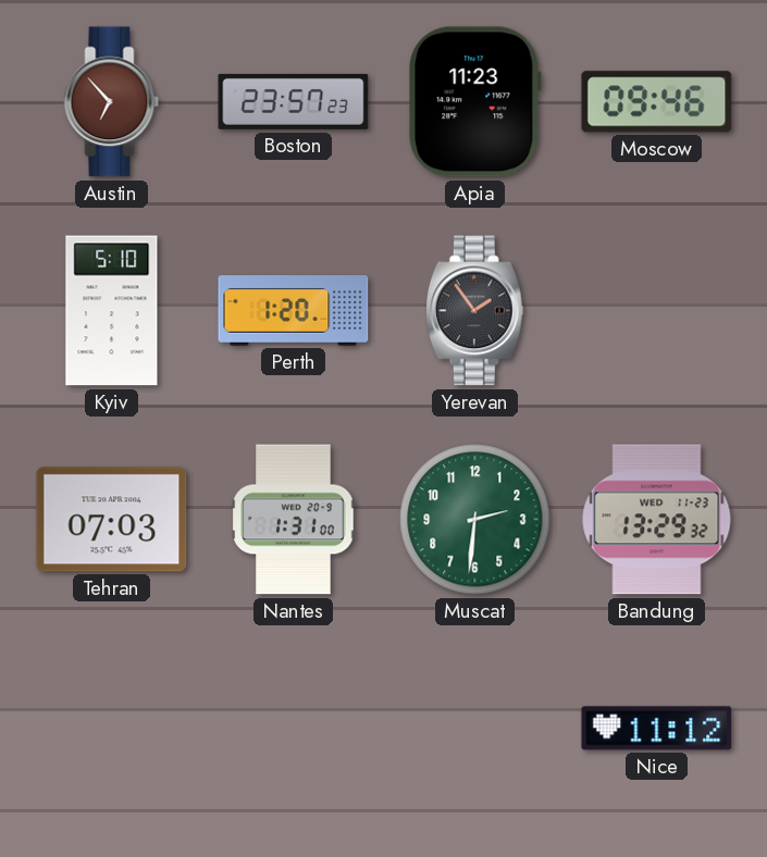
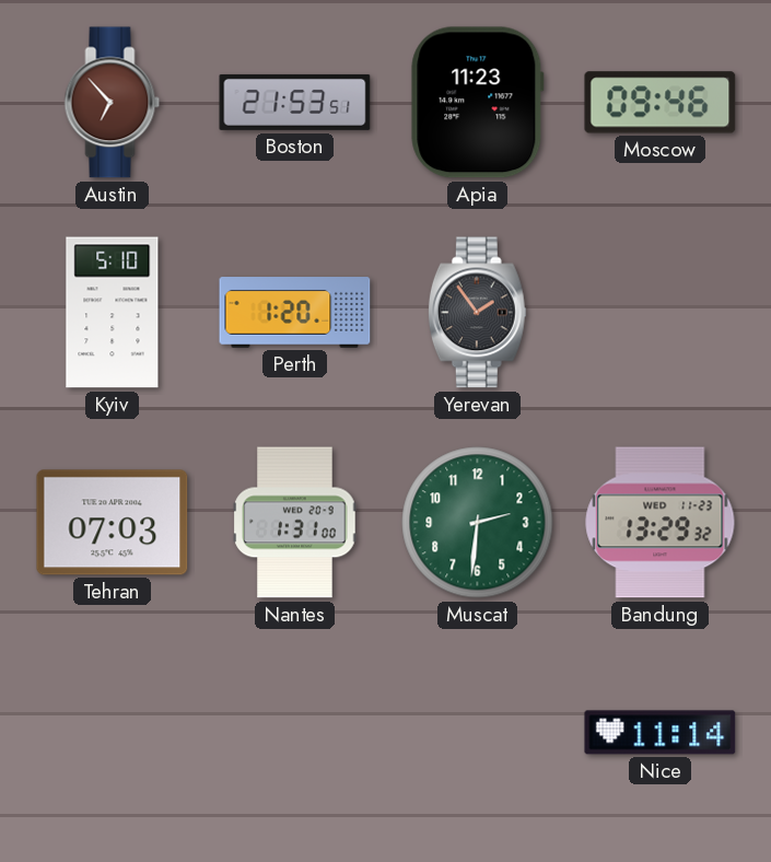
Boston: 23:57 -> 21:53 (295, 102)
Nice: 11:12 -> 11:14 (661, 733)
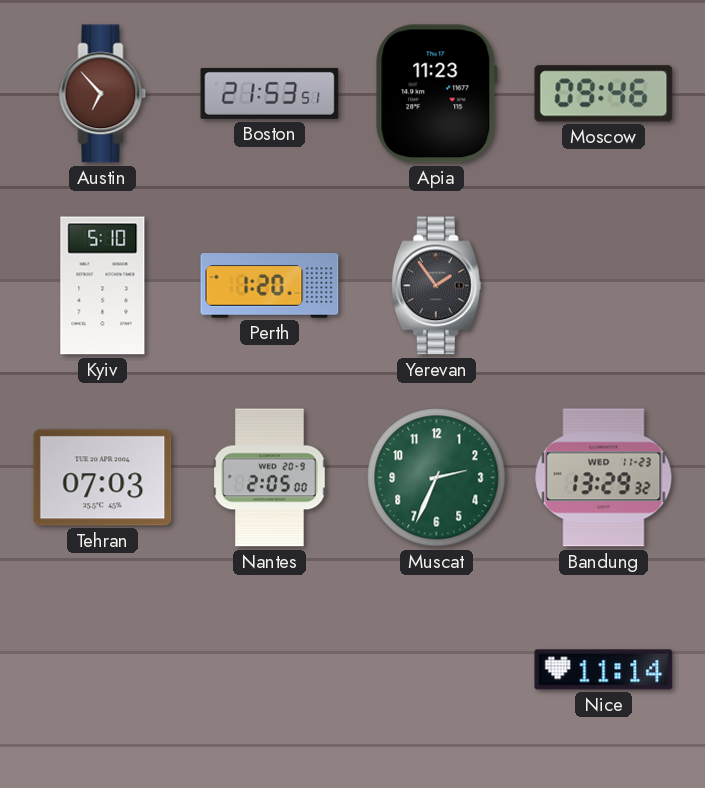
Nantes: 1:31 -> 2:05 (270, 478)
Muscat: 2:31 -> 2:34 (437, 478)
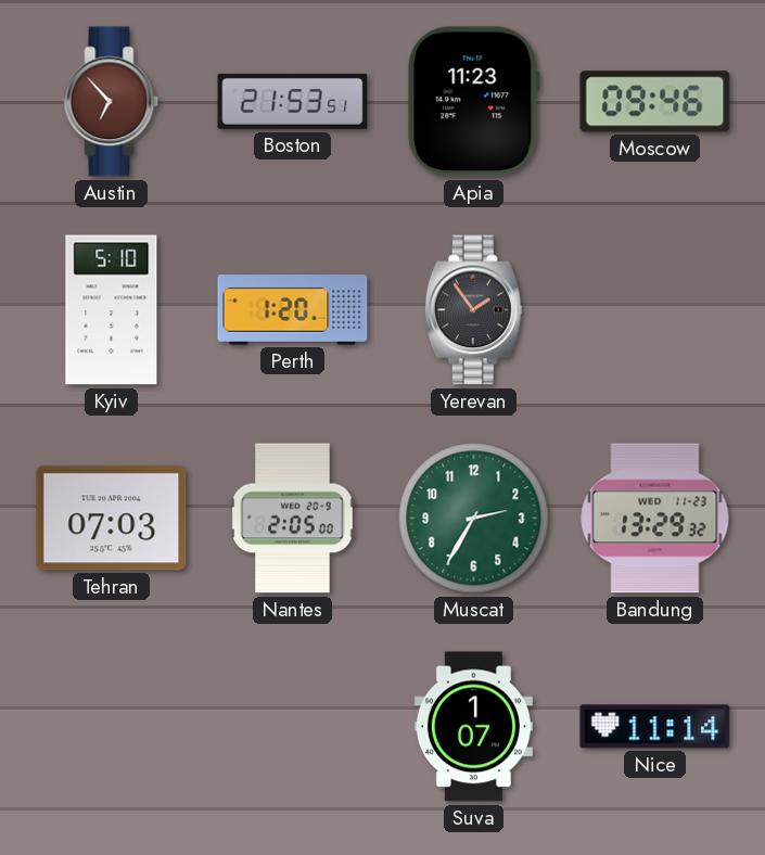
Muscat: 2:34 -> 2:35 (474, 519)
Suva: none -> 1:07 (473, 727)
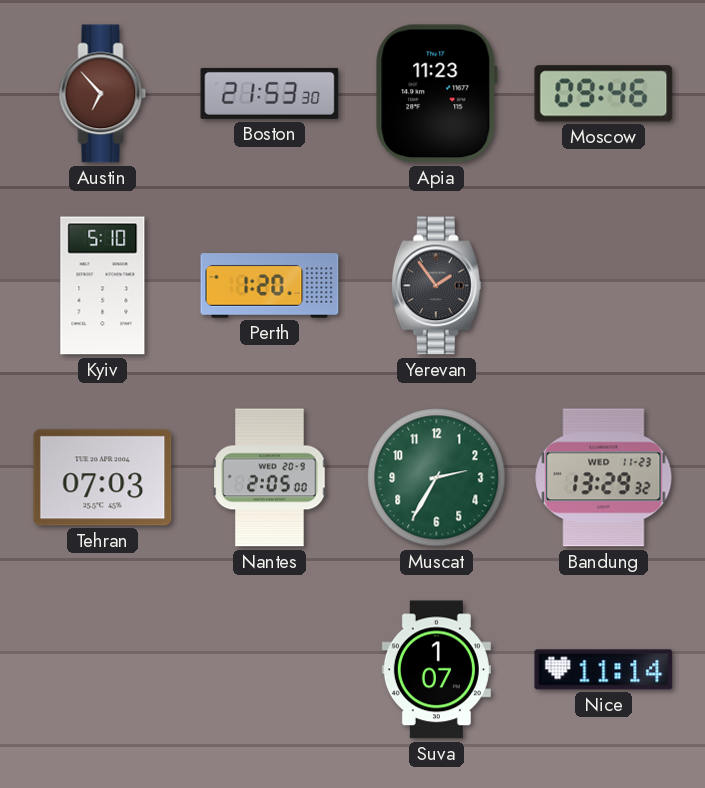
Boston: 21:53:51 -> 21:53:30 (270, 93)
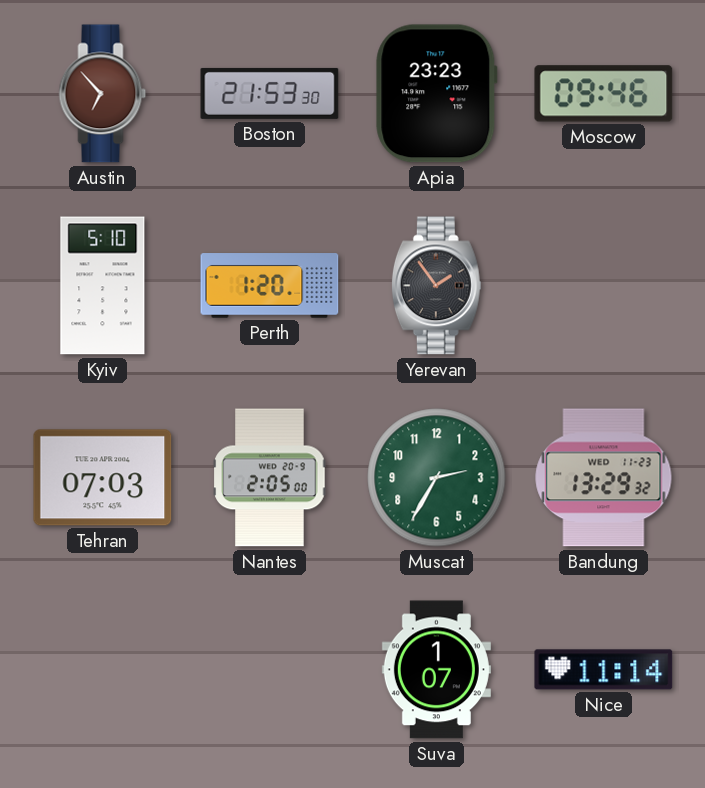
Apia: 11:23 -> 23:23 (437, 94)
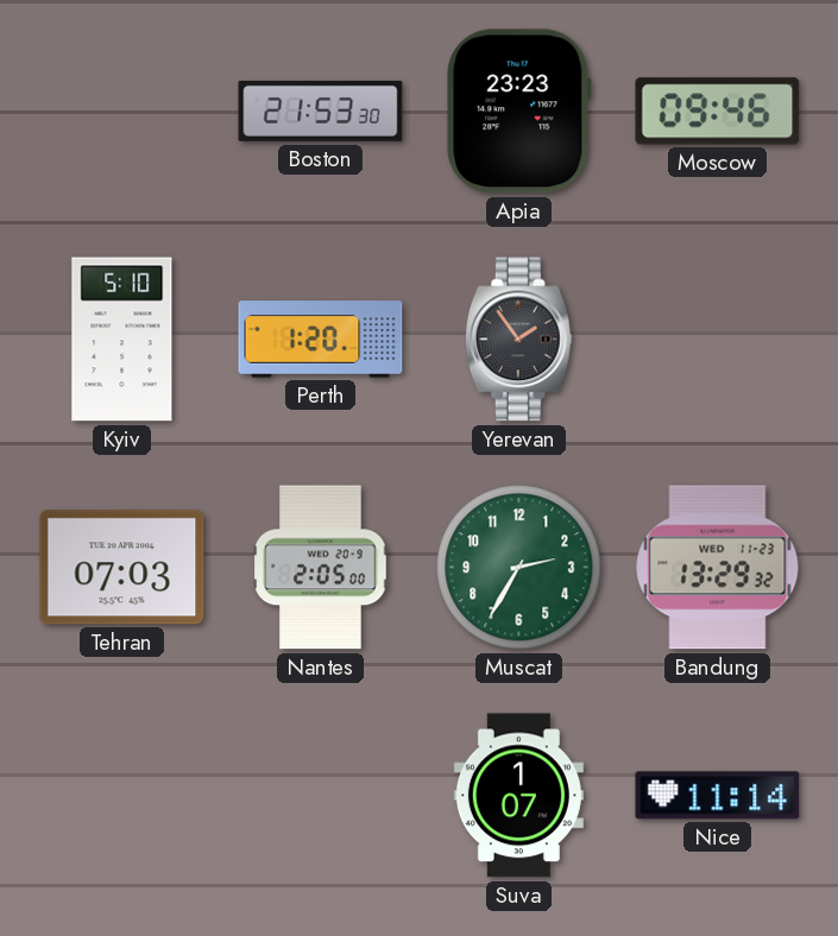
Austin: 6:53 -> none (103, 94)
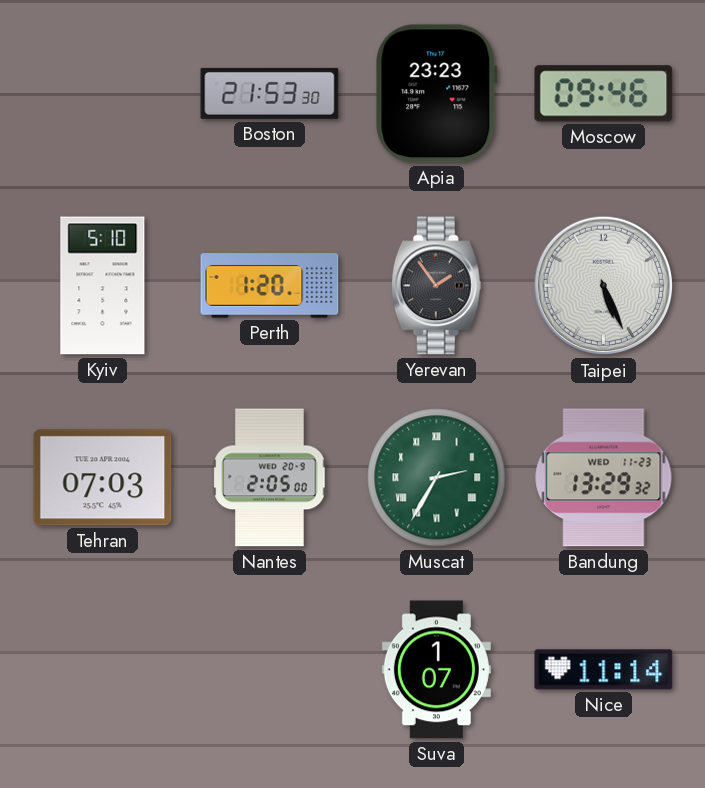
Taipei: none -> 5:26 (604, 286)
Muscat numerals: Arabic -> Roman (437, 478)
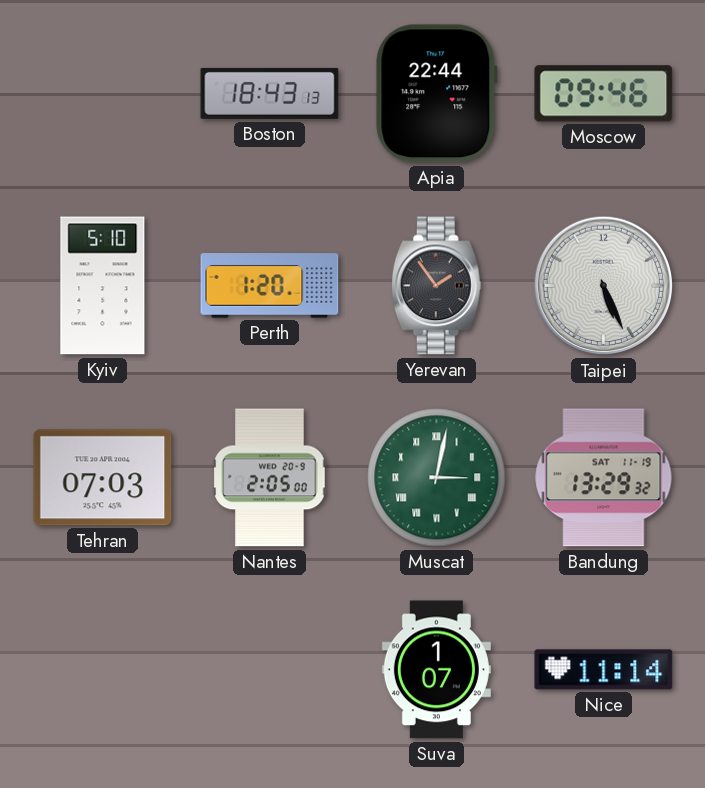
Boston: 21:53 -> 18:43 (270, 93)
Apia: 23:23 -> 22:44 (437, 94)
Muscat: 2:35 -> 3:02 (437, 478)
Bandung date: WED 11-23 -> SAT 11-19 (604, 478)
